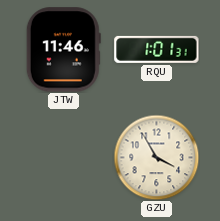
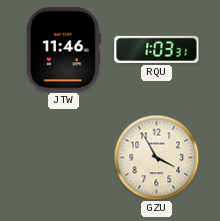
RQU: 1:01 -> 1:03 (157, 49)
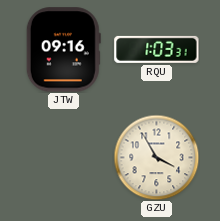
JTW: 11:46 -> 09:16 (63, 50)
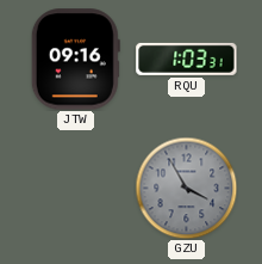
GZU dial: cream -> grey (186, 188)
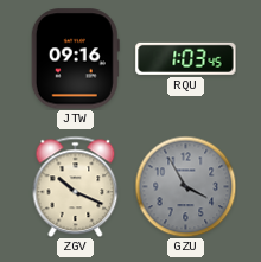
RQU: 1:03:31 -> 1:03:45 (186, 58)
ZGV: none -> 10:19 (76, 186)
